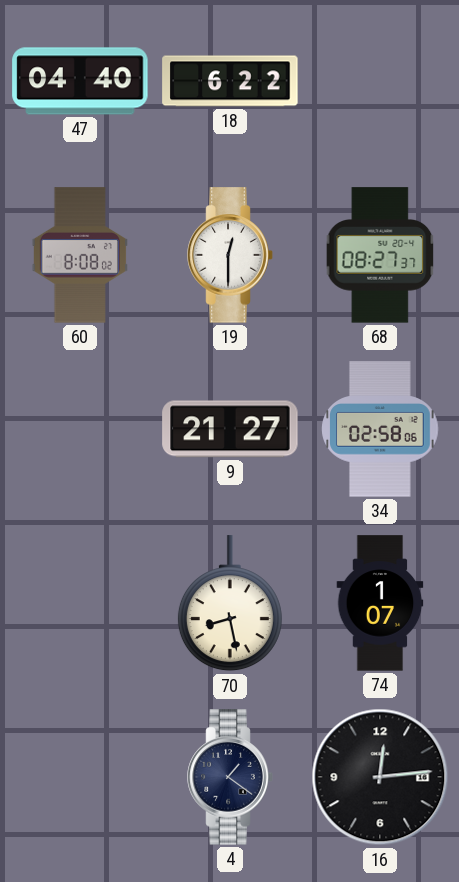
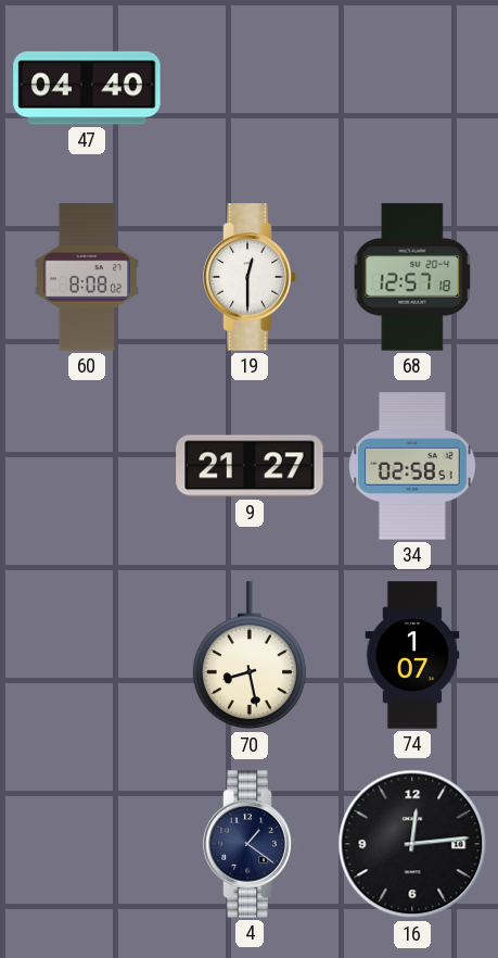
18: 6:22 -> none (230, 81)
68: 08:27 -> 12:57 (412, 277)
34: 02:58:06 -> 02:58:51 (412, 466)
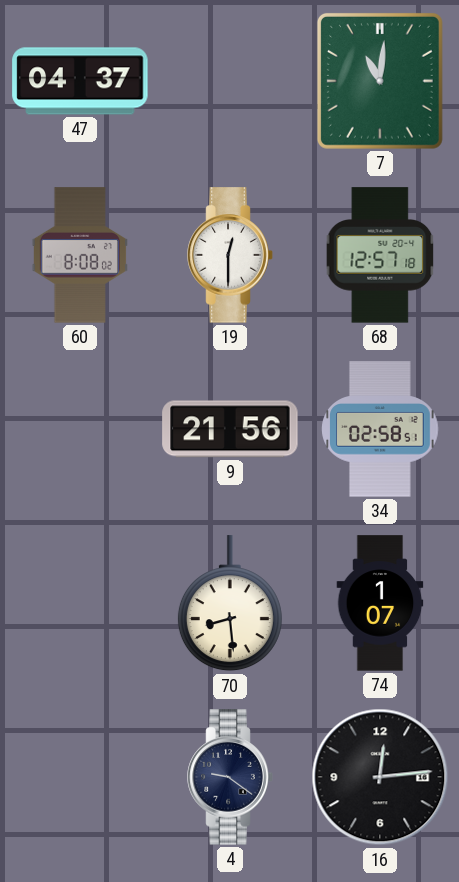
47: 04:40 -> 04:37 (80, 81)
7: none -> 11:01 (380, 81)
9: 21:27 -> 21:56 (230, 429)
70: 8:28 -> 8:29 (230, 604)
4: 1:21 -> 9:21 (230, 777)
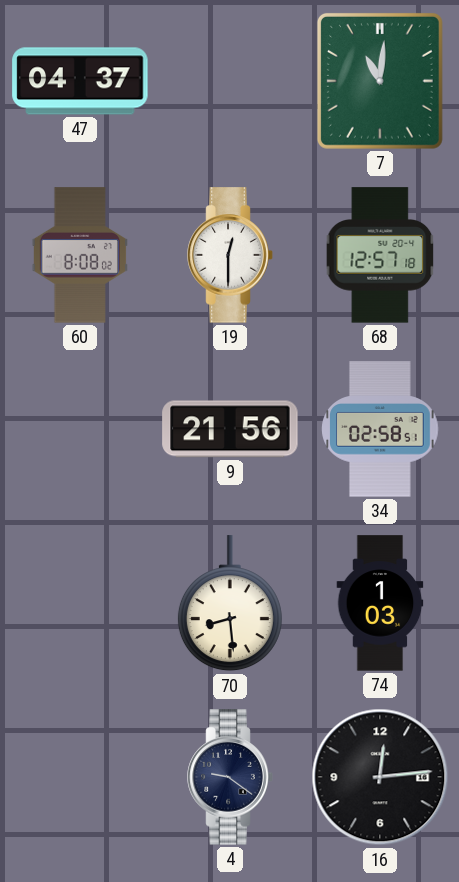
74: 1:07 -> 1:03 (380, 603)
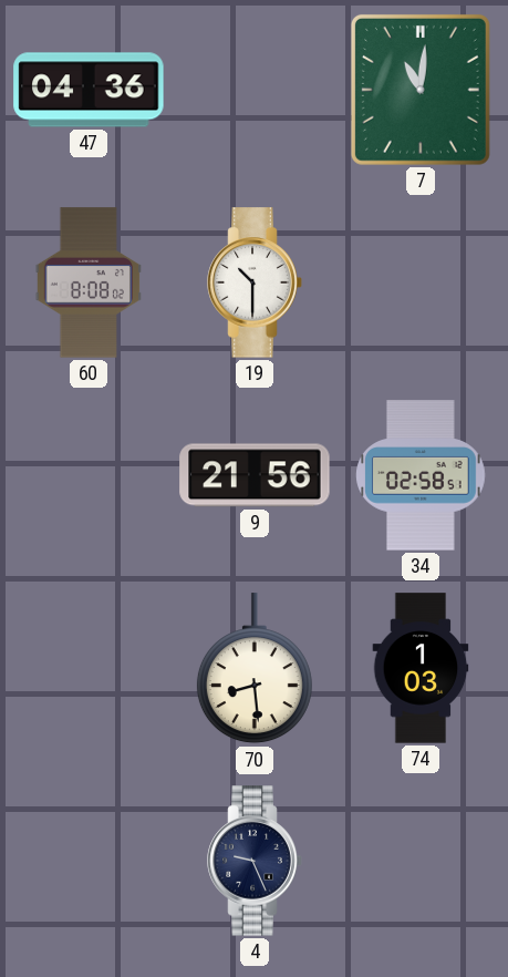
47: 04:37 -> 04:36 (89, 90)
19: 12:30 -> 10:30 (255, 282)
68: 12:57 -> none (380, 255)
4: 9:21 -> 9:26 (255, 861)
16: 12:14 -> none (380, 777)
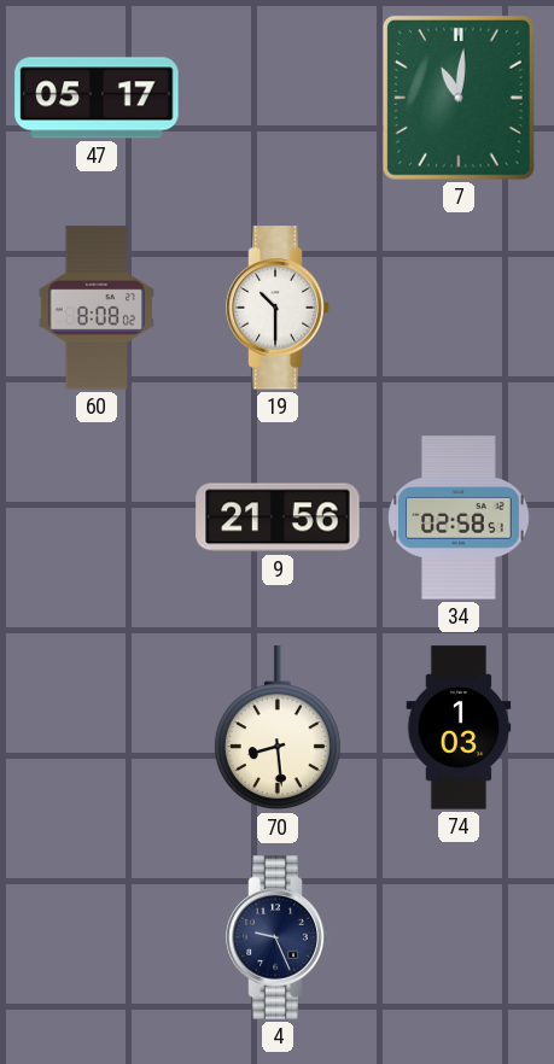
47: 04:36 -> 05:17 (97, 98)
